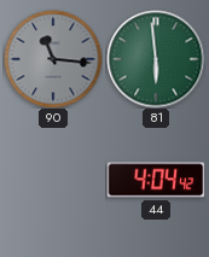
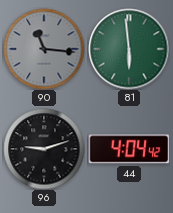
96: none -> 9:12 (44, 149)
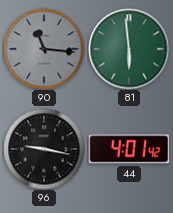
96: 9:12 -> 9:17 (44, 149)
44: 4:04 -> 4:01 (129, 149)
